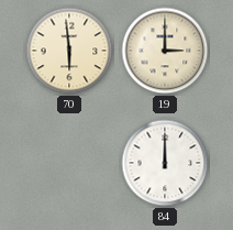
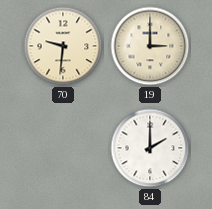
70: 5:59 -> 9:31 (63, 46)
84: 12:00 -> 2:00 (150, 148)
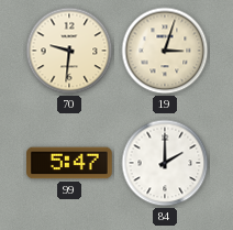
19: 3:00 -> 3:03 (165, 51)
99: none -> 5:47 (70, 163)
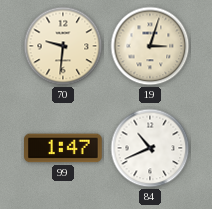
99: 5:47 -> 1:47 (64, 148)
84: 2:00 -> 10:41 (150, 148)
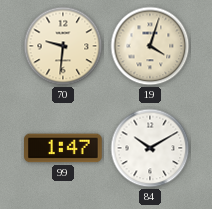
19: 3:03 -> 4:03 (150, 46)
84: 10:41 -> 10:10 (150, 148)
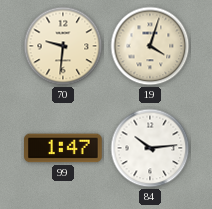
84: 10:10 -> 10:14 (150, 148)
